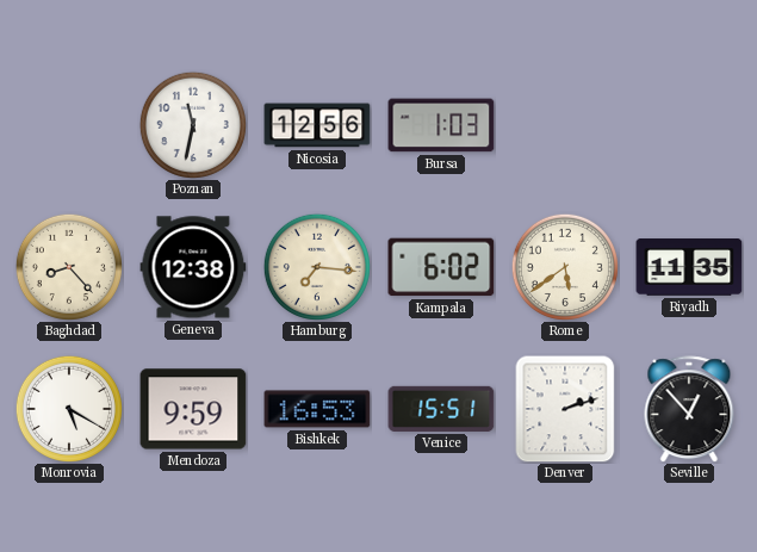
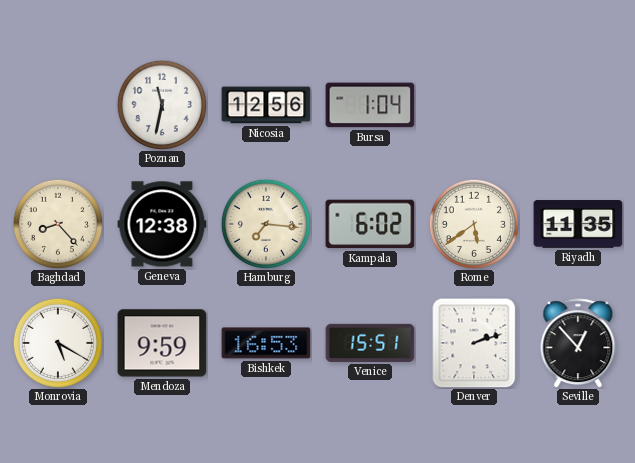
Bursa: 1:03 -> 1:04 (370, 105)
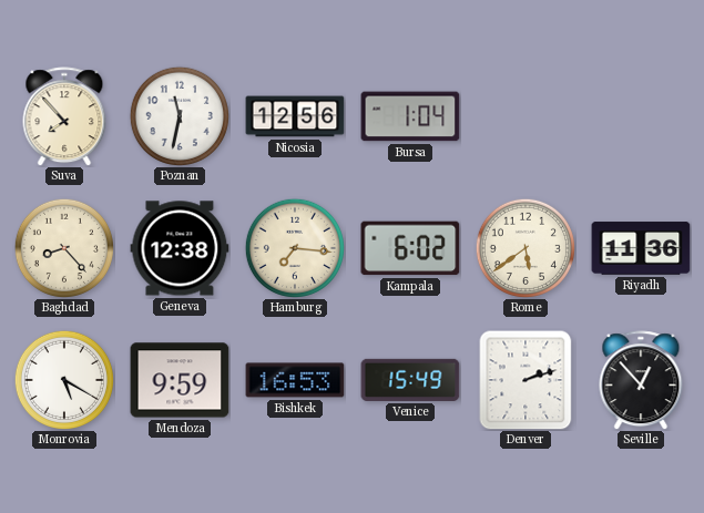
Suva: none -> 7:53 (64, 116)
Riyadh: 11:35 -> 11:36 (641, 248)
Venice: 15:51 -> 15:49 (410, 380)
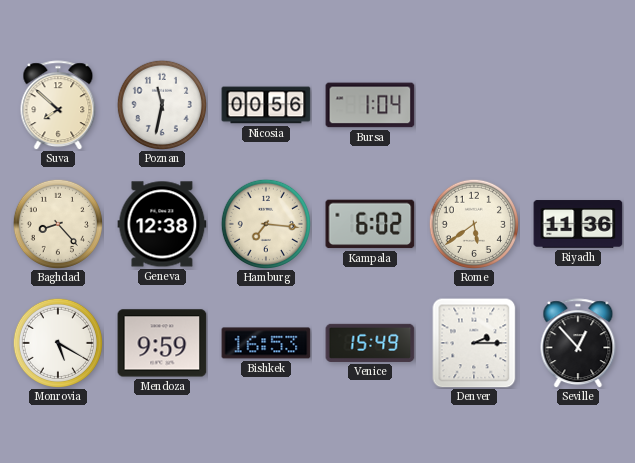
Suva: 7:53 -> 7:52 (58, 105)
Nicosia: 12:56 -> 00:56 (266, 105)
Denver: 2:12 -> 2:15 (474, 343)
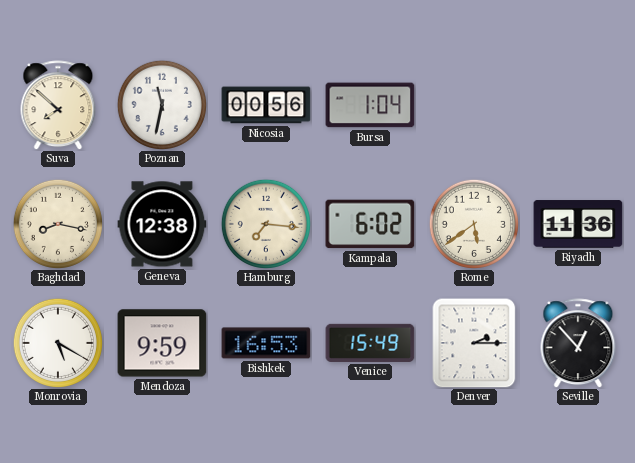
Baghdad: 8:23 -> 8:17 (58, 224)
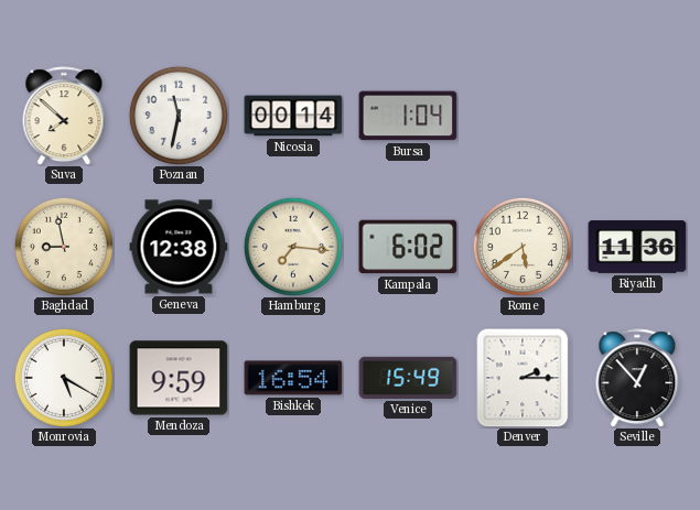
Nicosia: 00:56 -> 00:14 (293, 116)
Baghdad: 8:17 -> 8:58 (64, 247)
Bishkek: 16:53 -> 16:54 (293, 378)
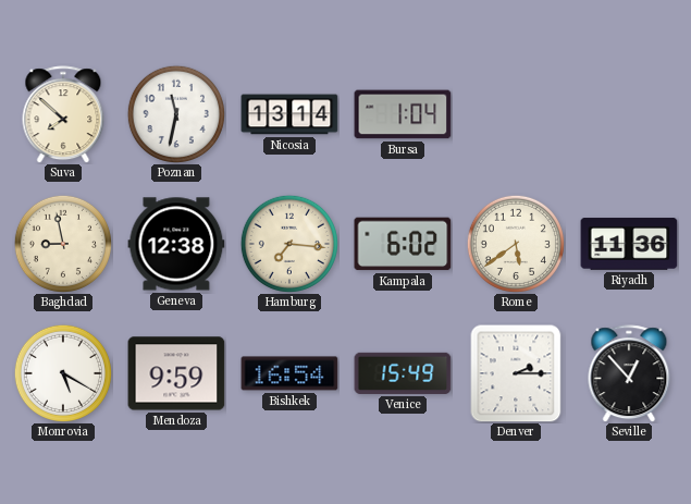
Nicosia: 00:14 -> 13:14 (289, 114)
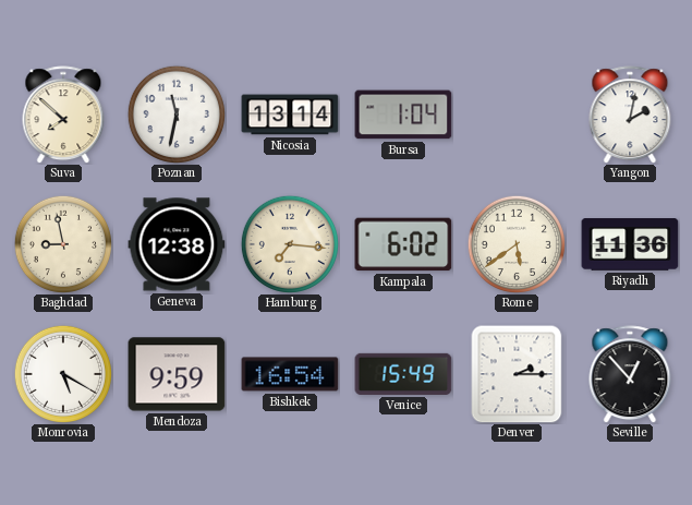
Yangon: none -> 2:02 (630, 115)
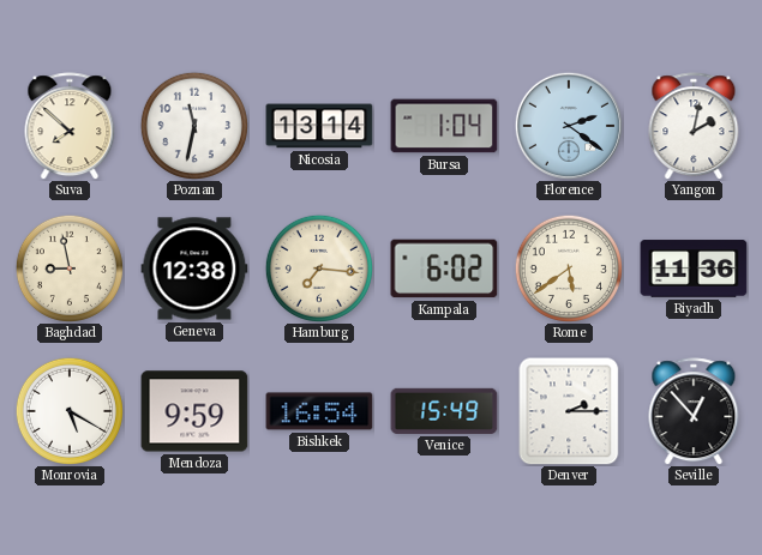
Florence: none -> 2:21 (569, 126)
